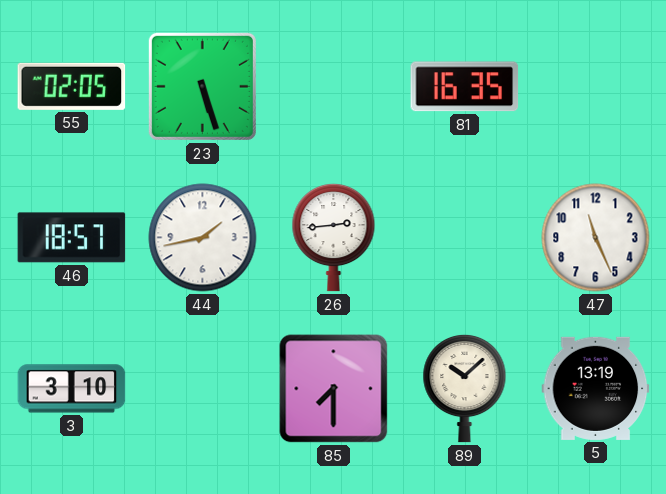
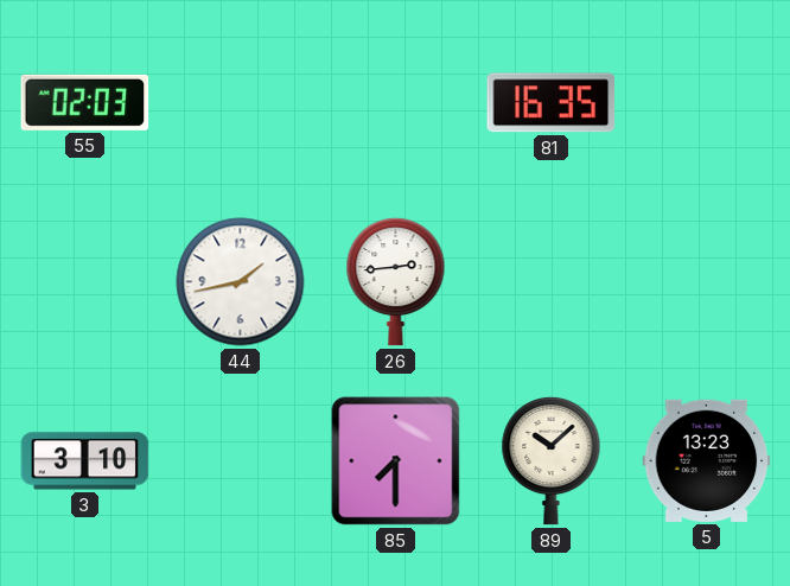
55: 02:05 -> 02:03 (85, 102)
23: 5:27 -> none (202, 86)
46: 18:57 -> none (72, 238)
47: 11:26 -> none (596, 238)
5: 13:19 -> 13:23 (707, 460)
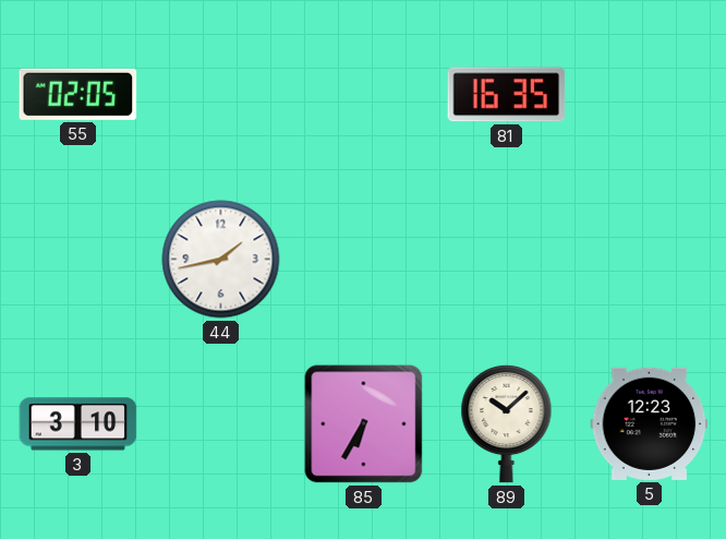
55: 02:03 -> 02:05 (78, 94)
26: 2:44 -> none (396, 281)
85: 7:30 -> 6:35 (364, 424)
5: 13:23 -> 12:23 (650, 423)
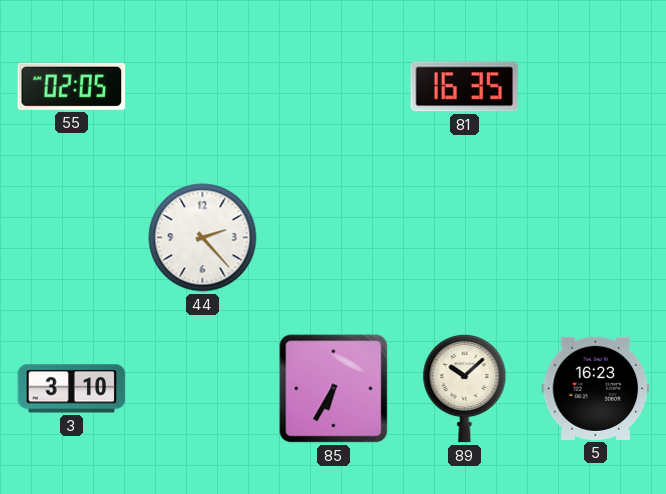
44: 1:43 -> 2:23 (203, 238)
5: 12:23 -> 16:23 (596, 388)
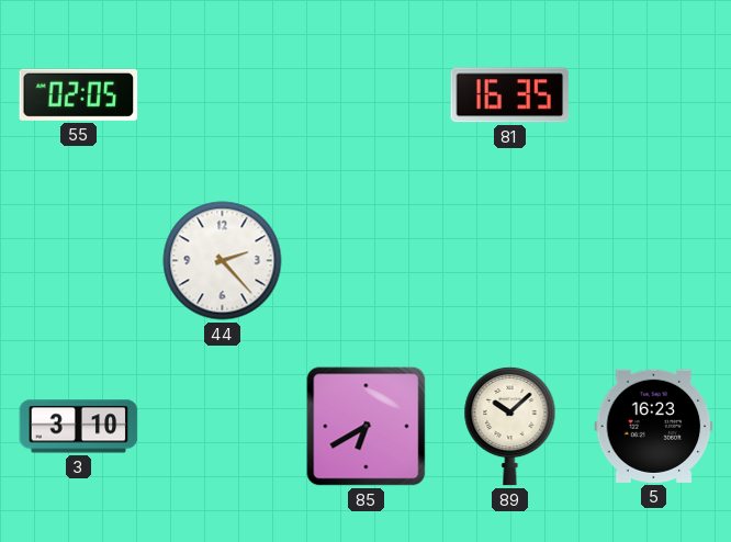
85: 6:35 -> 6:40 (367, 427)
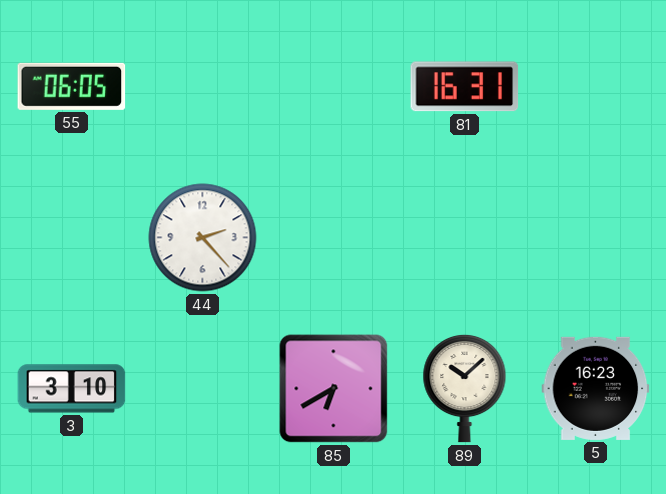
55: 02:05 -> 06:05 (72, 86)
81: 16:35 -> 16:31 (465, 87)
